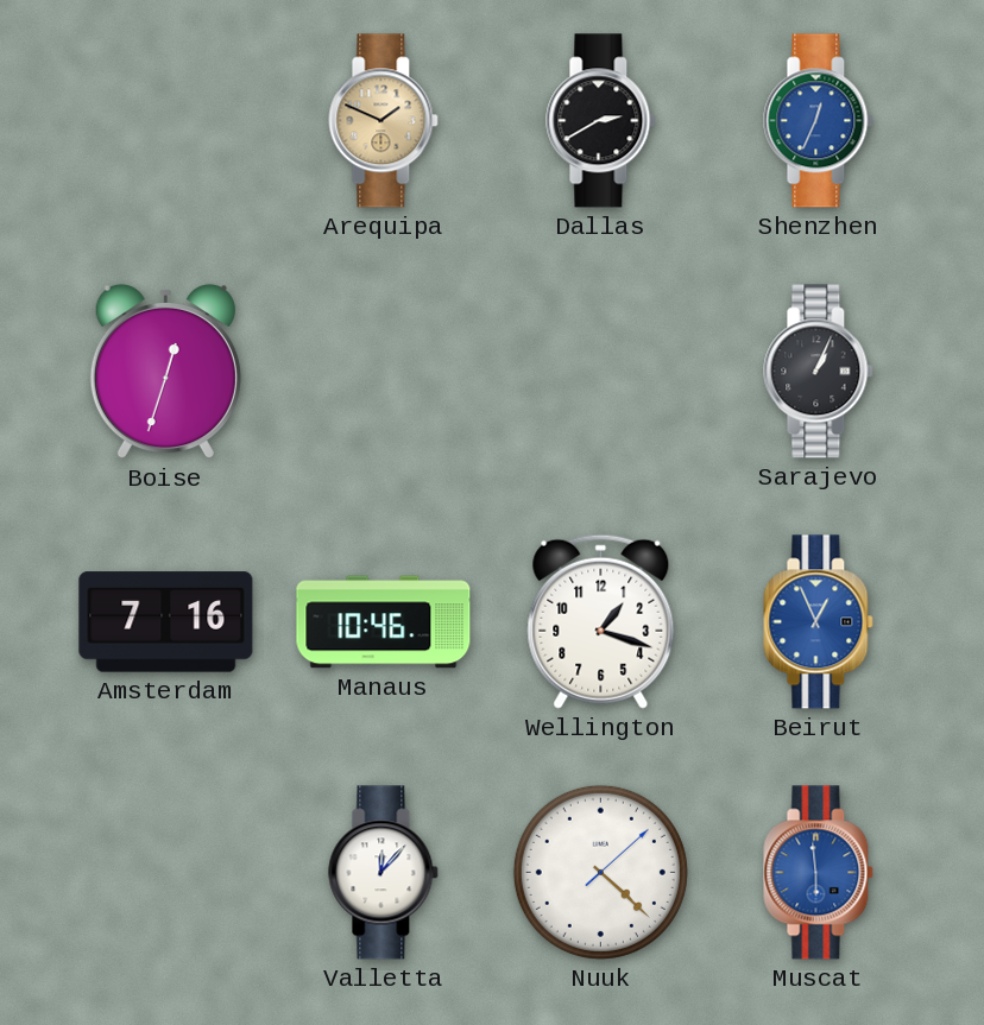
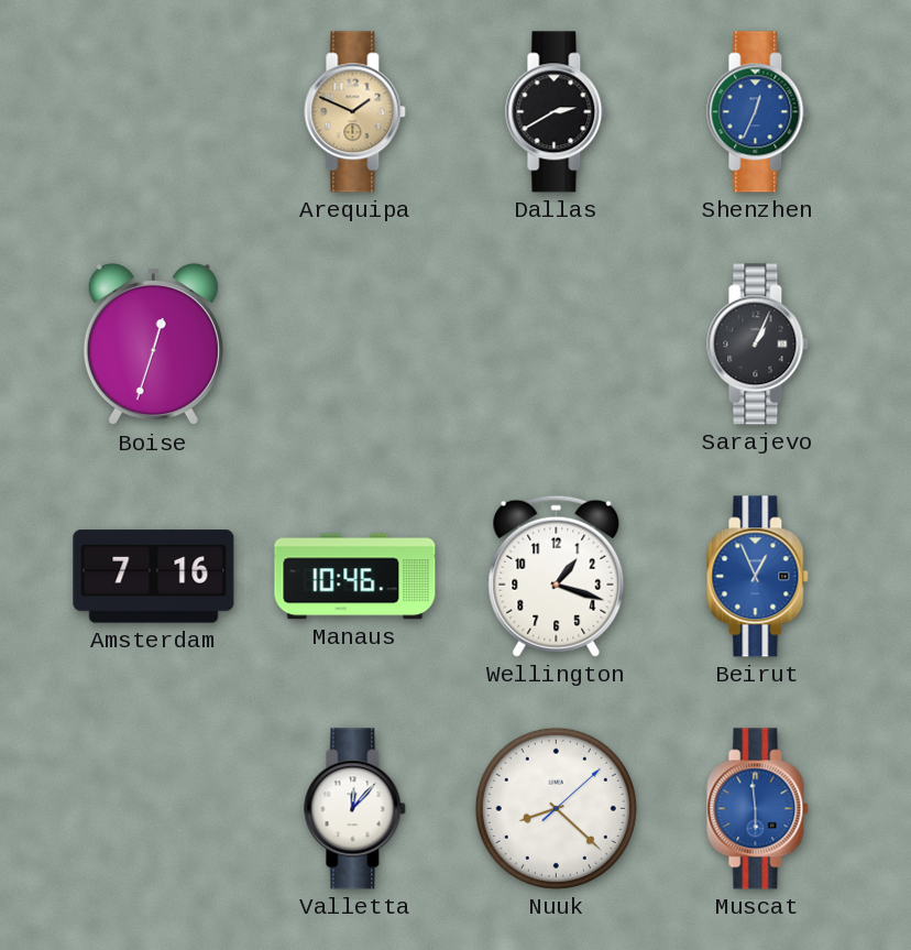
Nuuk: 4:22 -> 8:22 (556, 808)
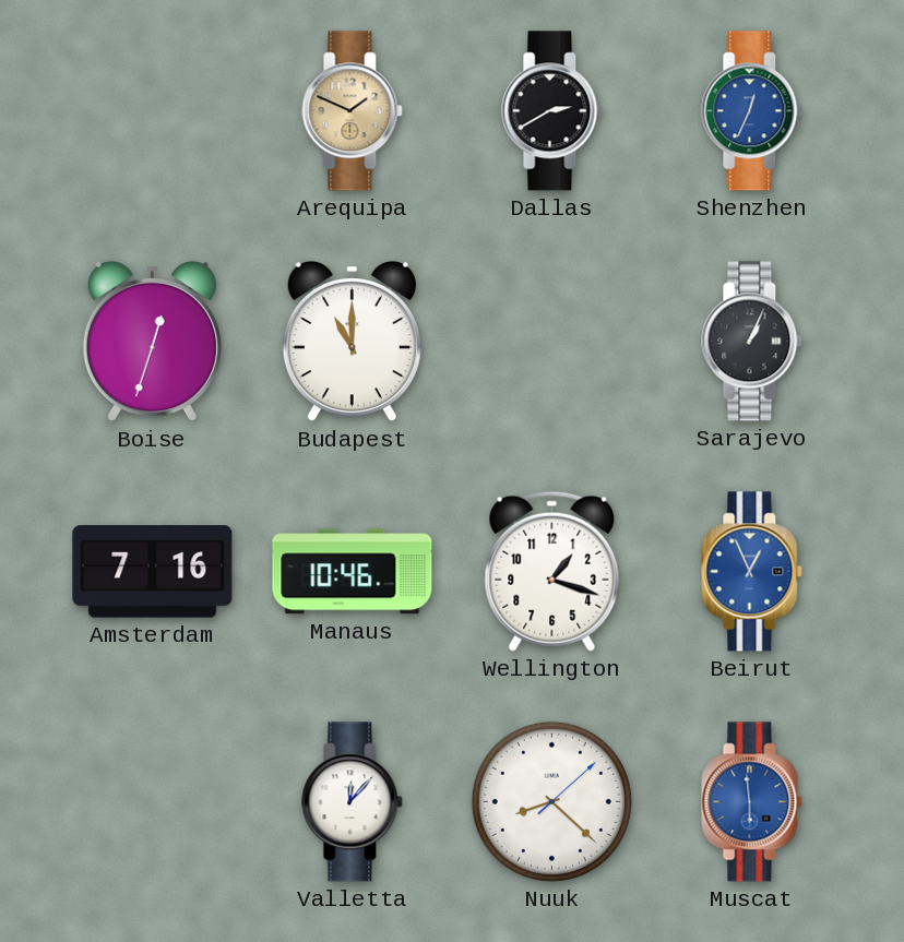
Budapest: none -> 11:00 (352, 342)
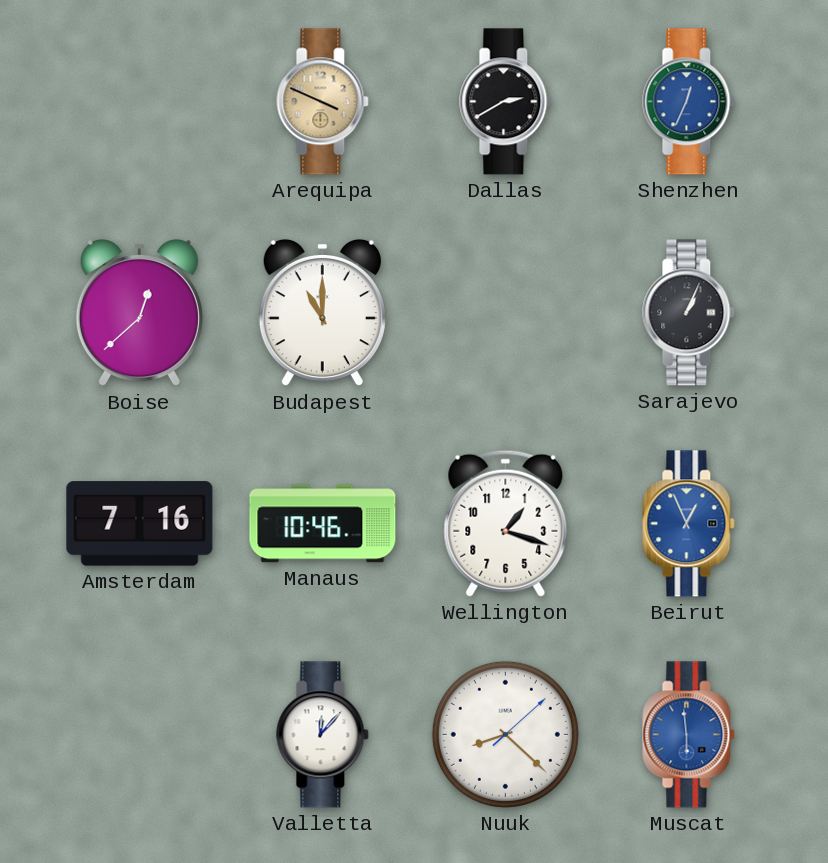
Arequipa: 1:49 -> 3:49 (323, 102)
Boise: 12:33 -> 12:38 (139, 313)
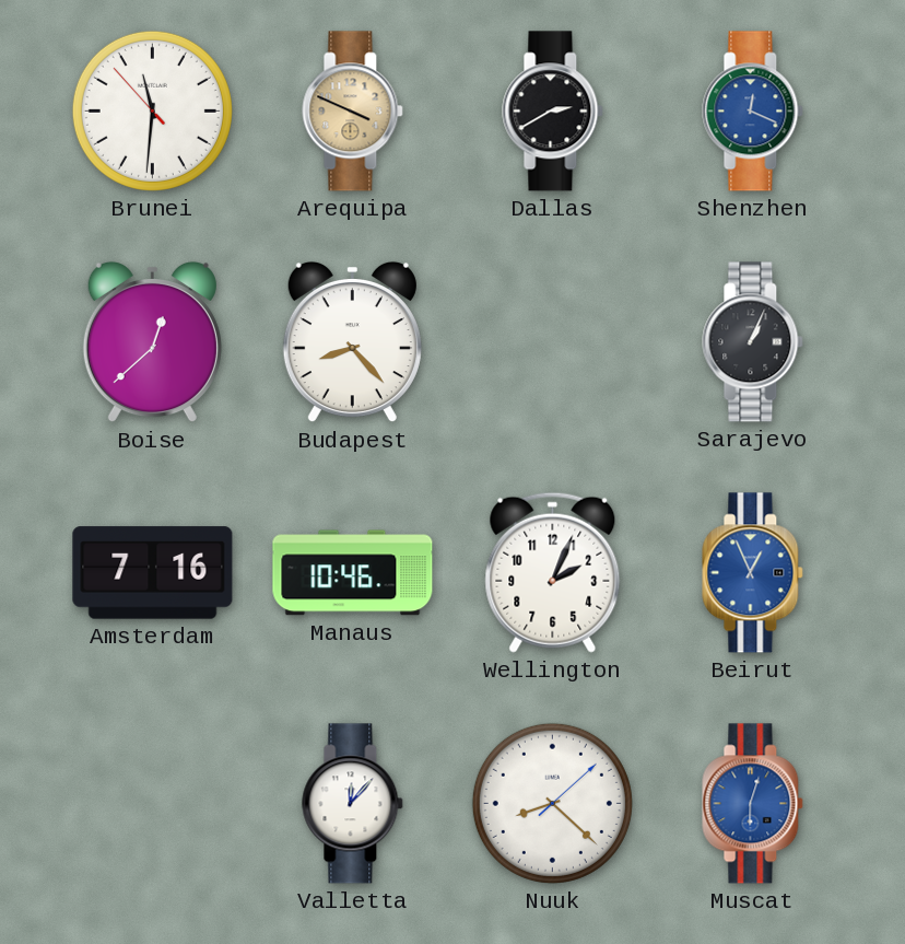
Brunei: none -> 11:30 (152, 110)
Shenzhen: 12:34 -> 12:19 (753, 112)
Budapest: 11:00 -> 8:23 (352, 342)
Wellington: 1:18 -> 2:04 (553, 572)
Muscat: 5:59 -> 6:03 (753, 804)
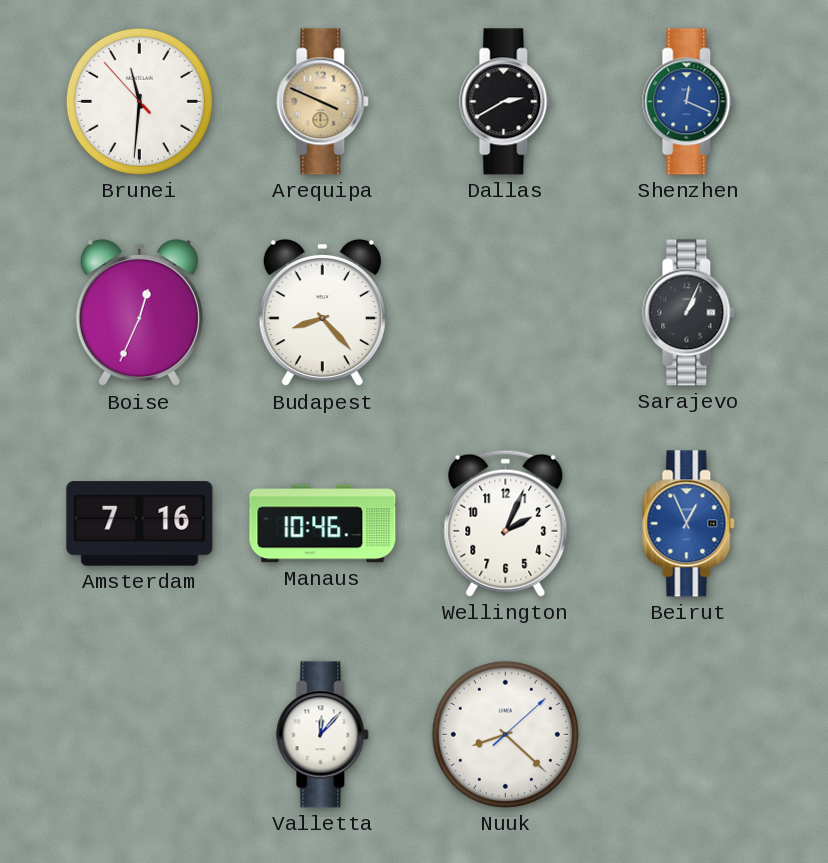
Boise: 12:38 -> 12:34 (139, 313)
Muscat: 6:03 -> none (753, 804)
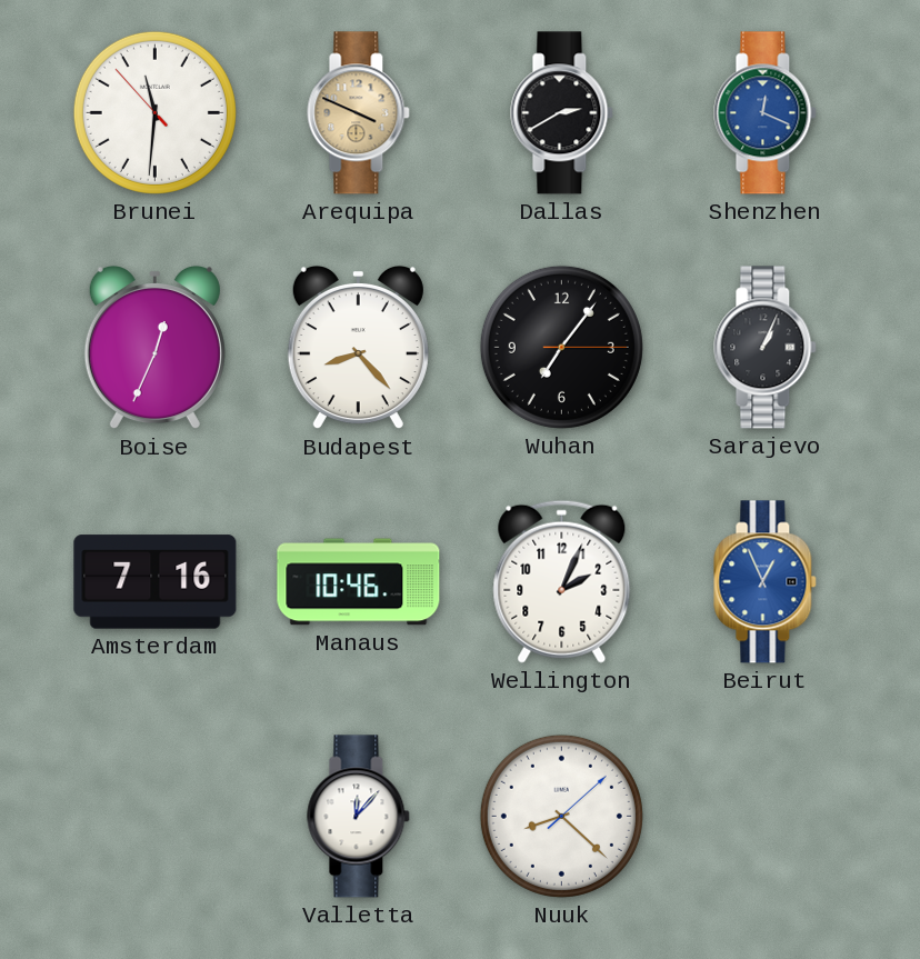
Wuhan: none -> 7:06 (561, 347)
